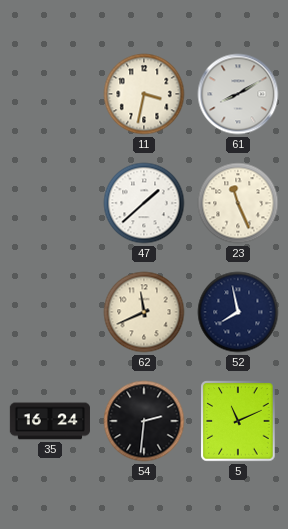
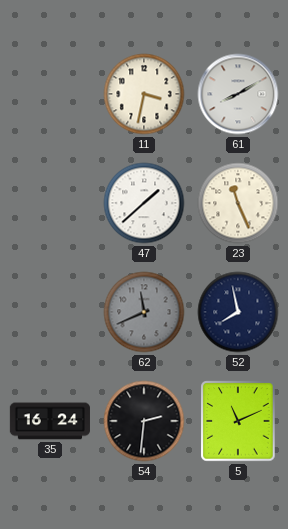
62 dial: cream -> grey (144, 312)
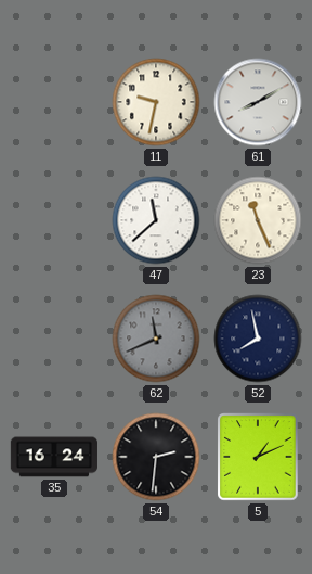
11: 3:32 -> 9:32 (156, 102)
47: 1:38 -> 11:38 (156, 220)
5: 11:11 -> 1:11 (258, 457)
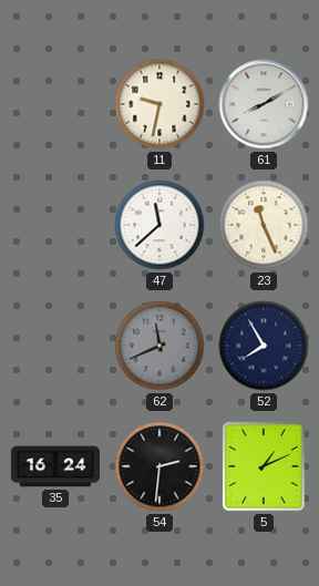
52: 7:58 -> 7:55 (264, 346)
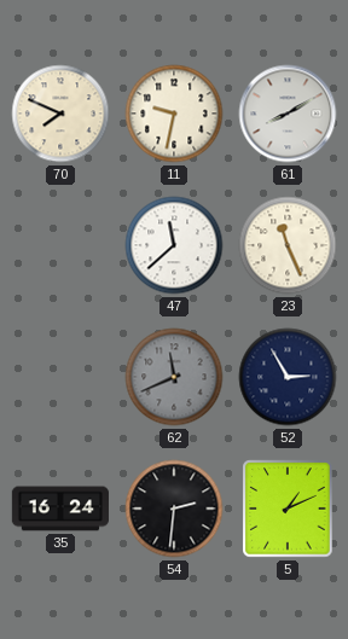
70: none -> 7:49 (60, 114)
52: 7:55 -> 2:55 (288, 377)
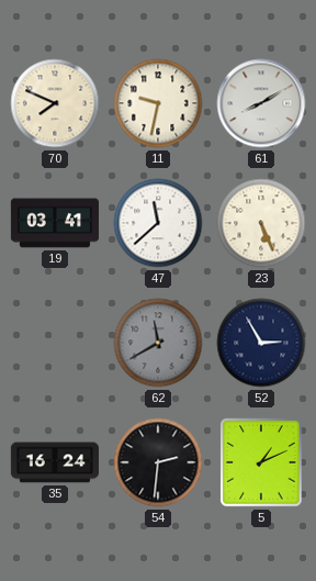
19: none -> 03:41 (54, 223)
23: 11:26 -> 5:26 (261, 223)
62: 11:41 -> 11:40 (158, 343)
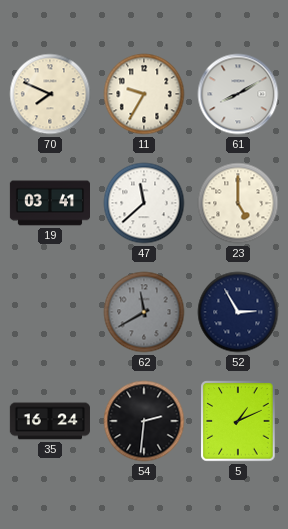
11: 9:32 -> 9:35 (144, 94)
23: 5:26 -> 5:00 (238, 203)
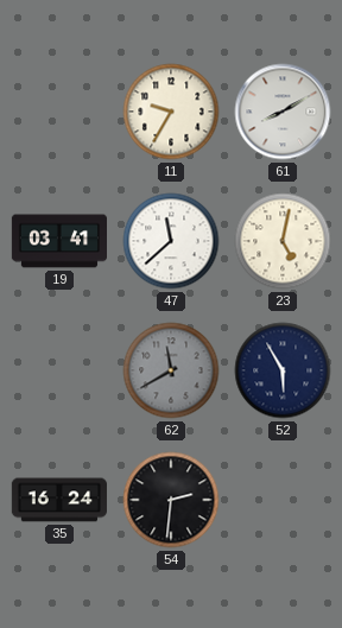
70: 7:49 -> none (50, 94)
23: 5:00 -> 5:02 (283, 241)
52: 2:55 -> 5:55 (283, 370)
5: 1:11 -> none (238, 421)
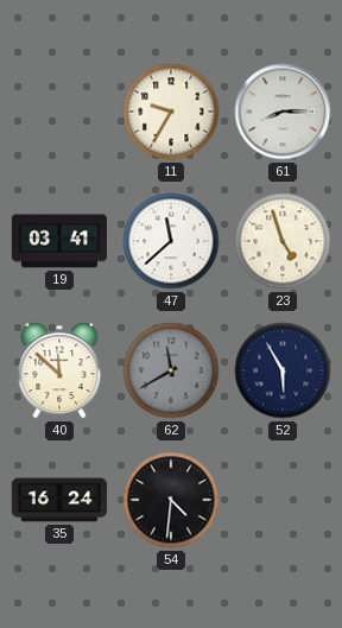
61: 8:10 -> 8:15 (283, 112)
23: 5:02 -> 4:57 (283, 241)
40: none -> 11:52 (59, 370)
54: 2:31 -> 4:31 (171, 500)
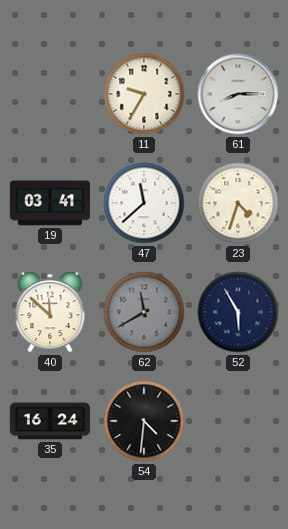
23: 4:57 -> 4:33 (238, 203)
